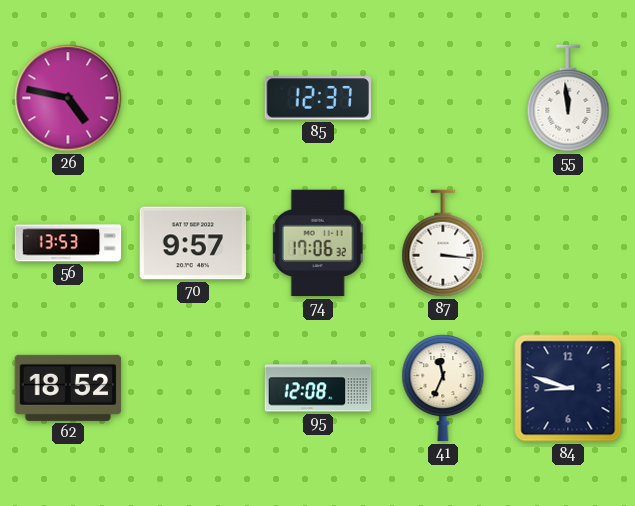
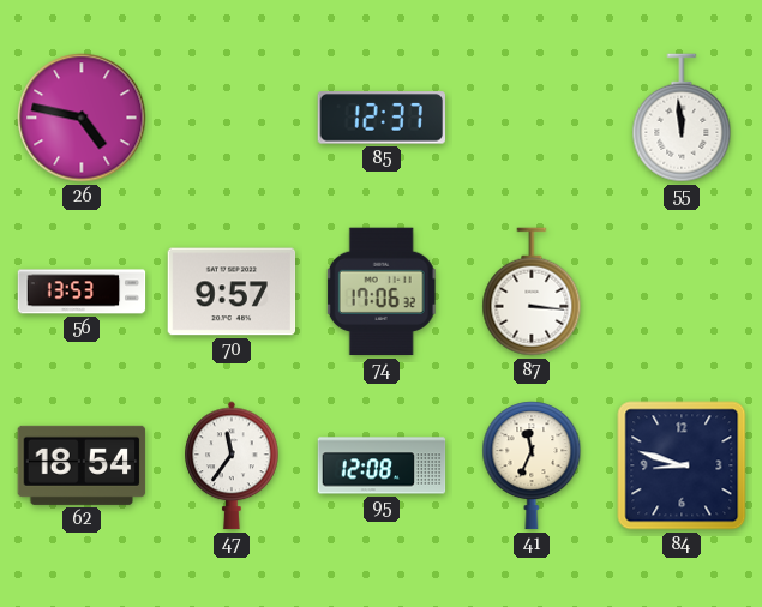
62: 18:52 -> 18:54 (82, 465)
47: none -> 11:36 (232, 465)
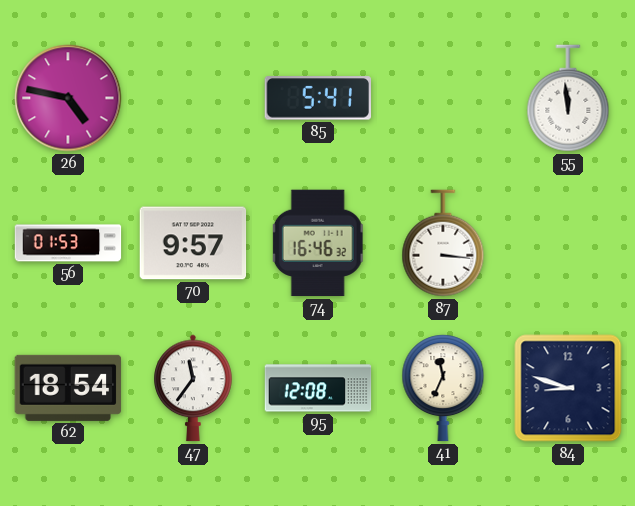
85: 12:37 -> 5:41 (318, 98)
56: 13:53 -> 01:53 (68, 243)
74: 17:06 -> 16:46 (318, 243)
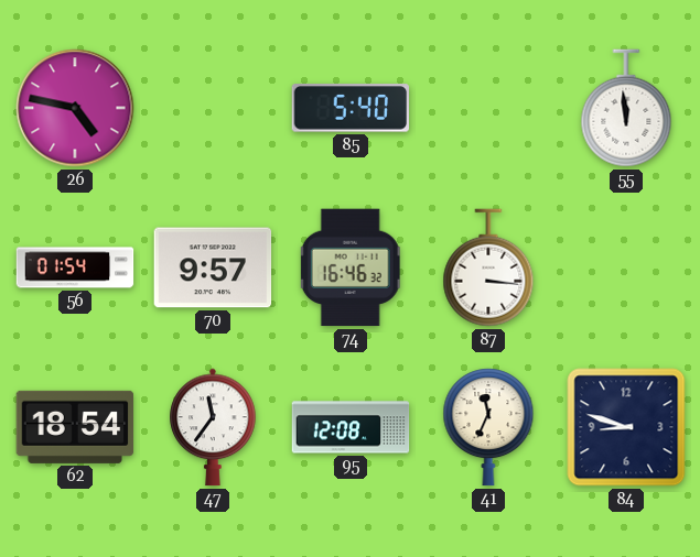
85: 5:41 -> 5:40 (351, 108)
56: 01:53 -> 01:54 (75, 267)
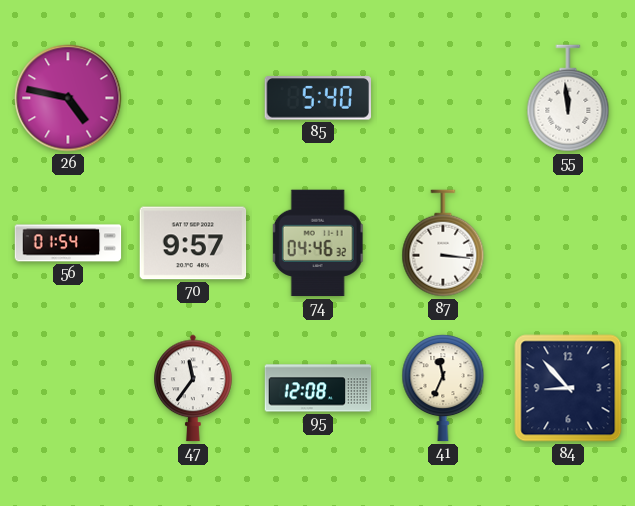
74: 16:46 -> 04:46 (318, 243)
62: 18:54 -> none (75, 427)
84: 8:48 -> 8:53 (568, 388)
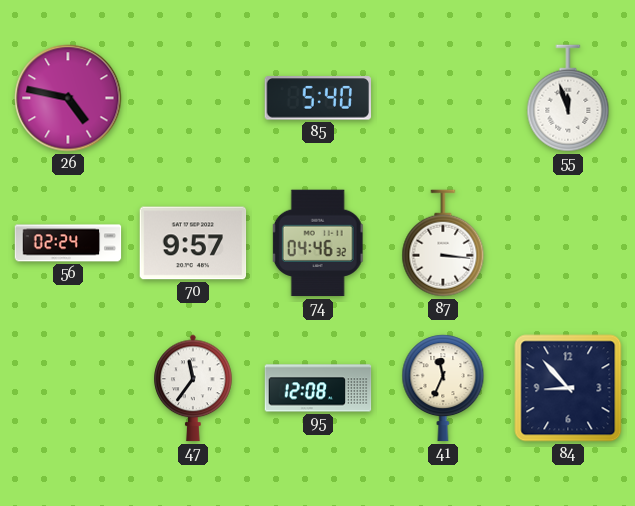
55: 11:59 -> 11:57 (568, 98)
56: 01:54 -> 02:24 (68, 243)
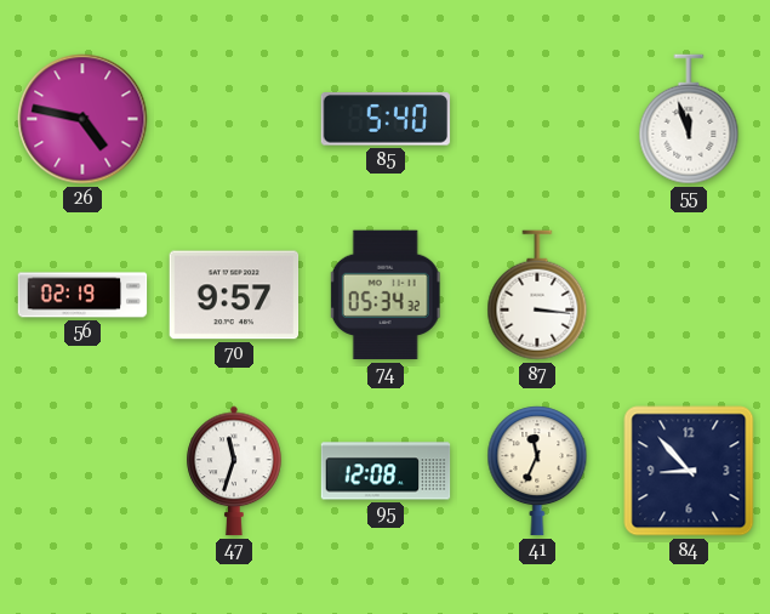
56: 02:24 -> 02:19 (82, 295)
74: 04:46 -> 05:34 (386, 295)
47: 11:36 -> 11:33 (234, 471)
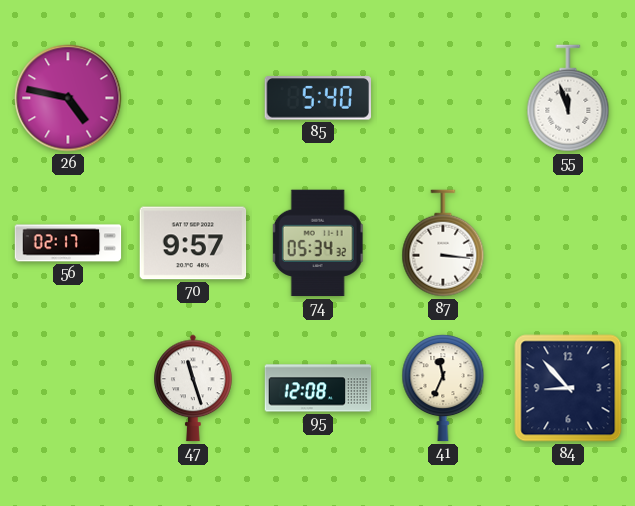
56: 02:19 -> 02:17 (68, 243)
47: 11:33 -> 11:27 (193, 388)
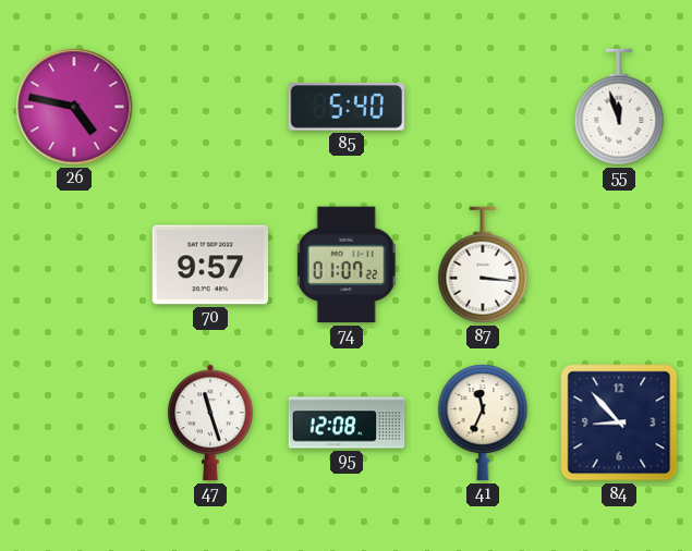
56: 02:17 -> none (68, 243)
74: 05:34 -> 01:07 (347, 265)
